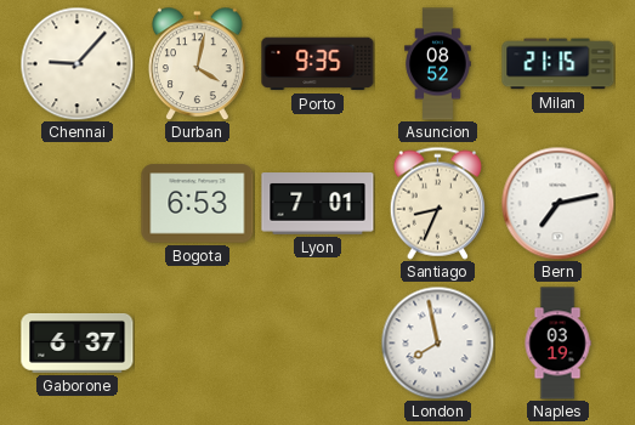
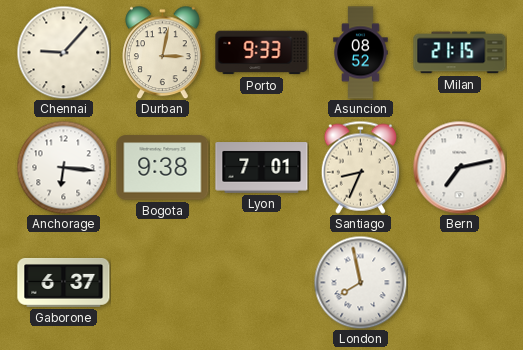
Durban: 4:02 -> 3:02 (163, 52)
Porto: 9:35 -> 9:33 (262, 53)
Anchorage: none -> 6:16 (63, 167)
Bogota: 6:53 -> 9:38 (163, 168)
Naples: 03:19 -> none (557, 344)
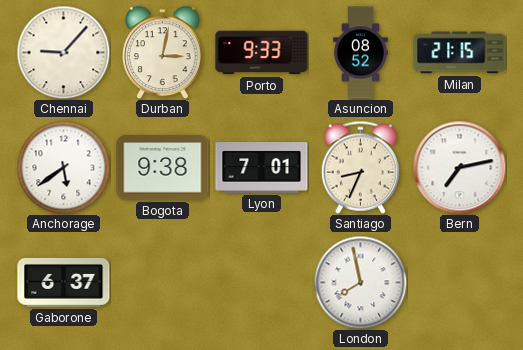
Anchorage: 6:16 -> 5:39 (63, 167)
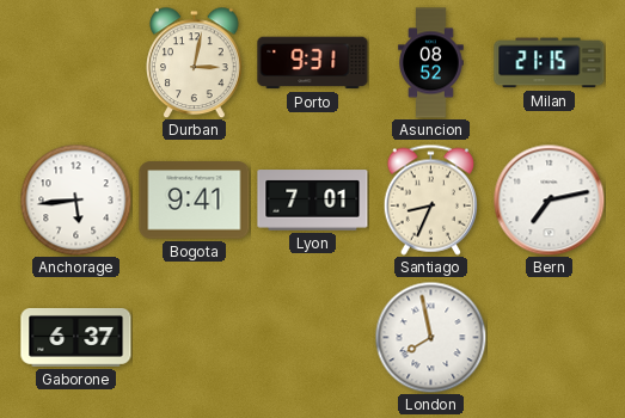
Chennai: 9:07 -> none (63, 52)
Porto: 9:33 -> 9:31 (313, 63)
Anchorage: 5:39 -> 5:44 (75, 199)
Bogota: 9:38 -> 9:41 (195, 201)
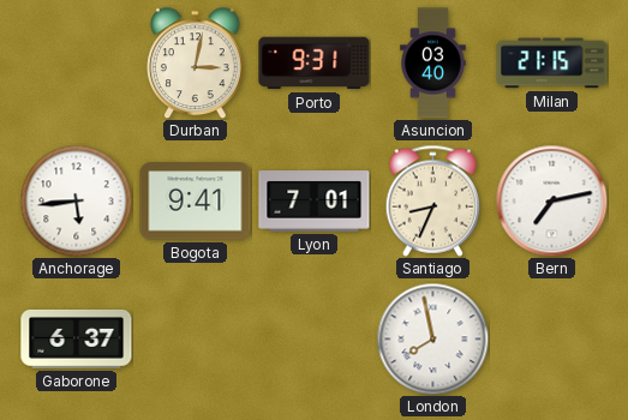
Asuncion: 08:52 -> 03:40 (433, 64)
